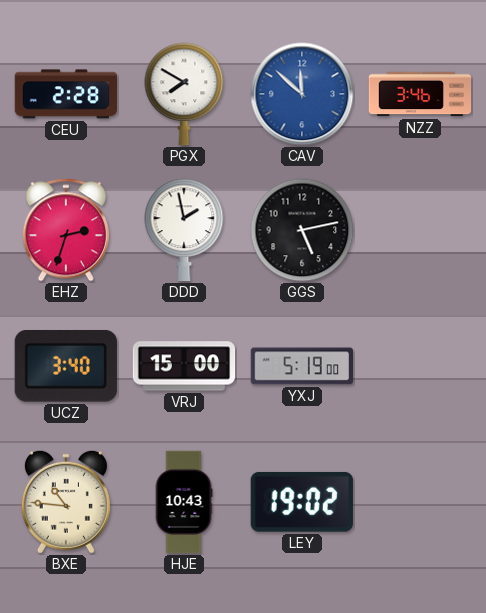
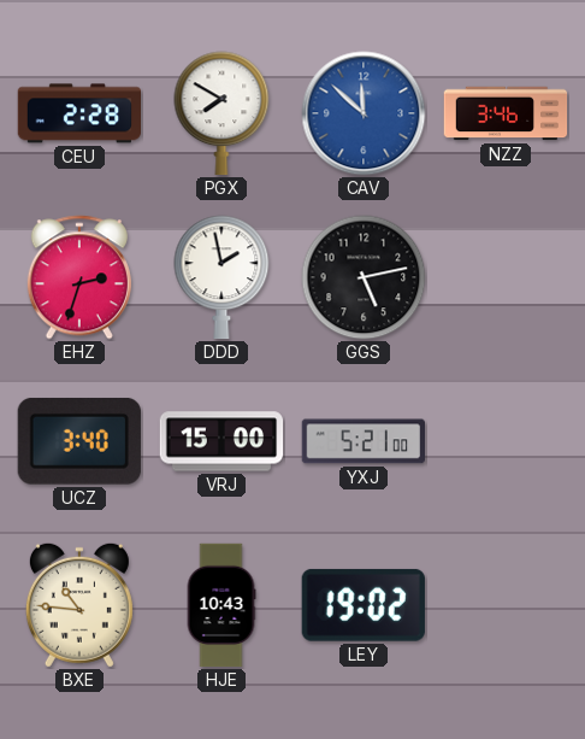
YXJ: 5:19 -> 5:21 (362, 441)
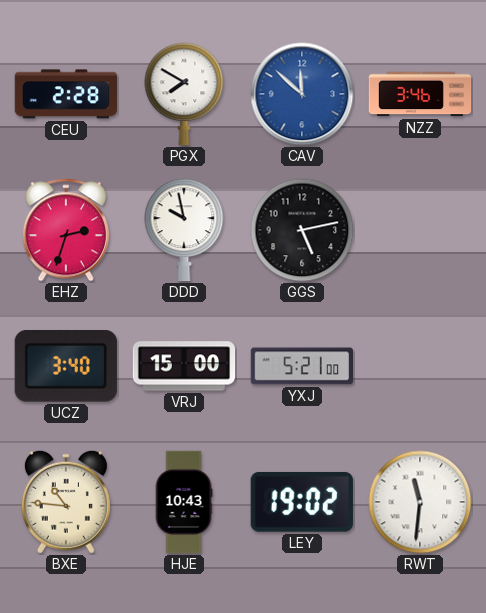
DDD: 1:58 -> 9:58 (184, 230)
RWT: none -> 11:31 (420, 502)
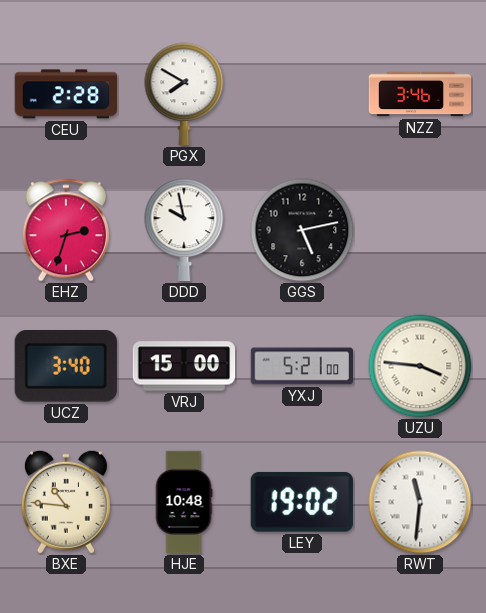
CAV: 11:52 -> none (302, 94)
UZU: none -> 3:46 (420, 366)
HJE: 10:43 -> 10:48 (184, 502)
